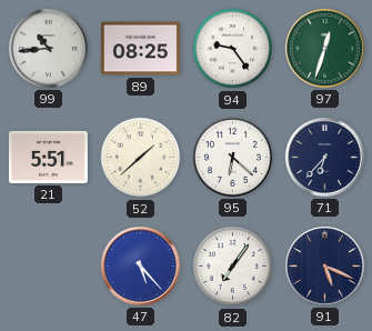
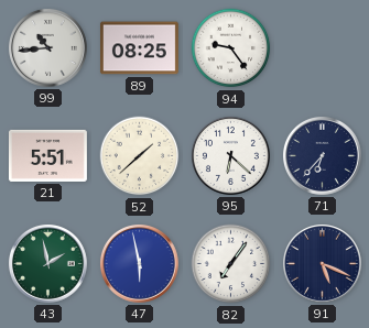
97: 12:33 -> none (324, 48)
43: none -> 1:58 (47, 263)
47: 5:23 -> 5:58 (139, 263)
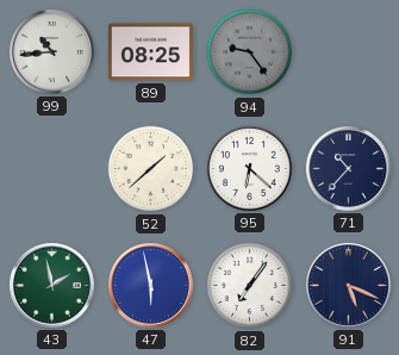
94 dial: white -> grey (250, 52)
21: 5:51 -> none (47, 155)
71: 6:37 -> 10:37 (348, 168)
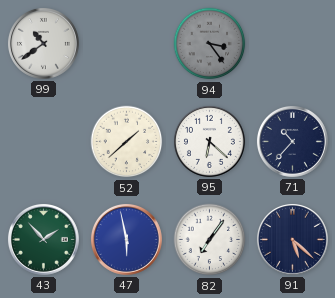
99: 10:44 -> 10:39 (43, 43)
89: 08:25 -> none (150, 52)
94: 9:24 -> 3:24 (210, 44)
43: 1:58 -> 1:53 (43, 239)
91: 5:19 -> 5:22 (292, 239)
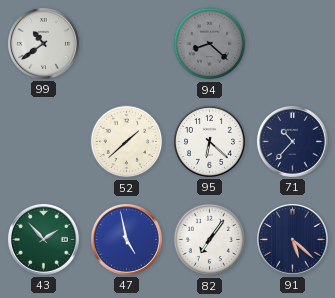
94: 3:24 -> 8:22 (210, 44)
47: 5:58 -> 4:58 (126, 239)
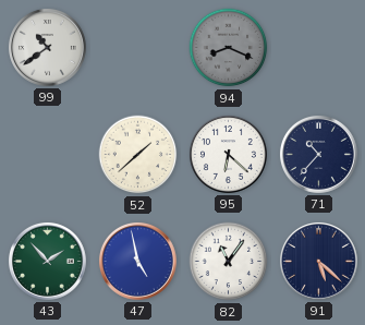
94: 8:22 -> 8:19 (229, 48)
82: 7:06 -> 11:06 (229, 262)
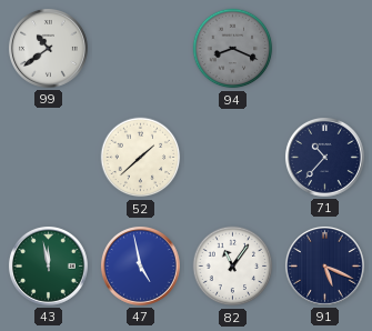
95: 6:22 -> none (228, 154)
43: 1:53 -> 11:58 (48, 265)
91: 5:22 -> 5:19 (324, 265)
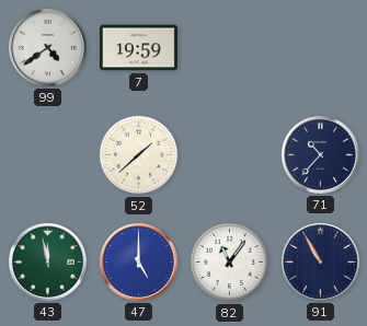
99: 10:39 -> 4:39 (47, 47)
7: none -> 19:59 (138, 48)
94: 8:19 -> none (233, 49)
47: 4:58 -> 5:00 (138, 261)
91: 5:19 -> 10:55 (320, 261)
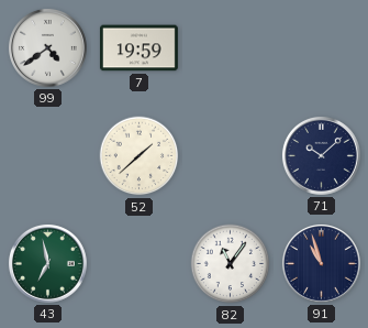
71: 10:37 -> 10:08 (321, 155)
43: 11:58 -> 6:58 (47, 263)
47: 5:00 -> none (138, 261)
91: 10:55 -> 10:57 (321, 263)
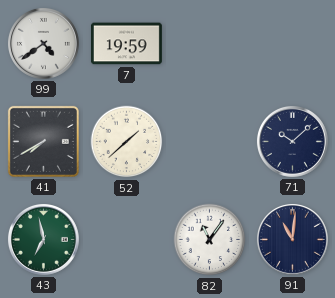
41: none -> 7:40 (43, 141)
91: 10:57 -> 11:01 (292, 239)
